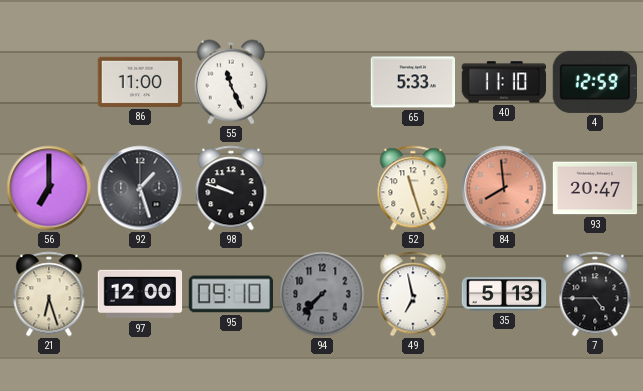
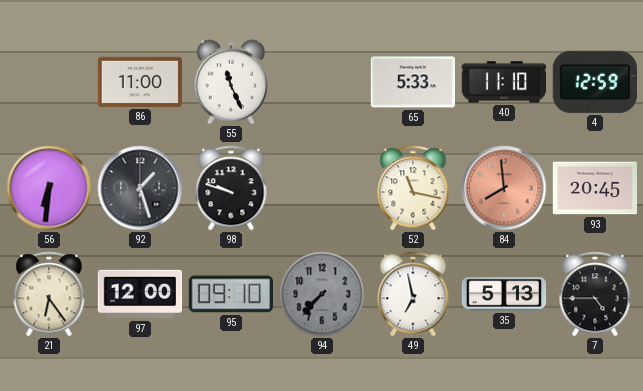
56: 7:00 -> 6:31 (49, 188)
52: 11:27 -> 11:17 (413, 188)
93: 20:47 -> 20:45 (595, 188)
21: 6:27 -> 6:24 (49, 294)
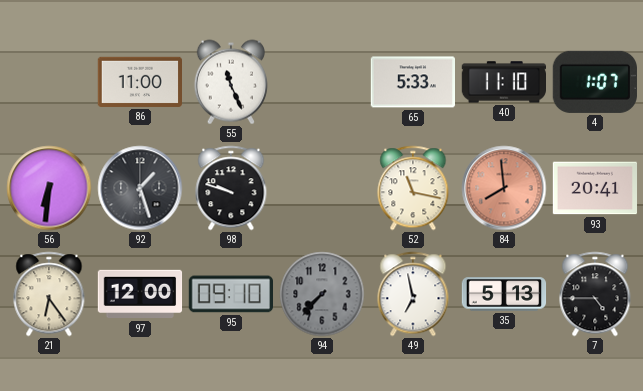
4: 12:59 -> 1:07 (595, 82)
93: 20:45 -> 20:41 (595, 188)
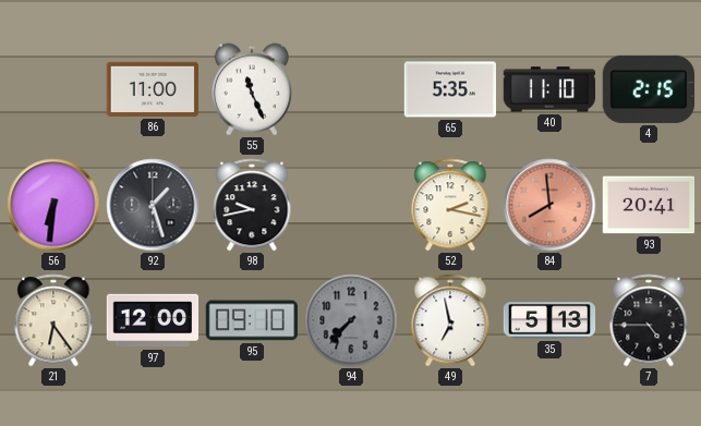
65: 5:33 -> 5:35 (449, 89)
4: 1:07 -> 2:15 (649, 89)
98: 9:48 -> 9:43 (252, 205)
52: 11:17 -> 2:17 (450, 205)
